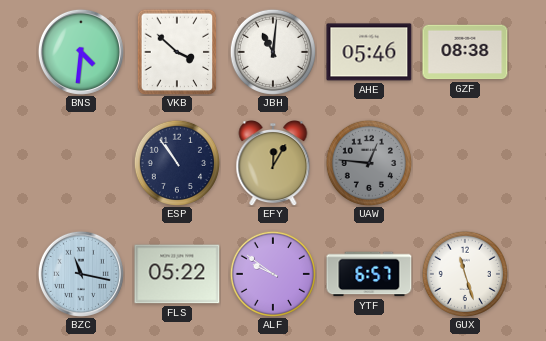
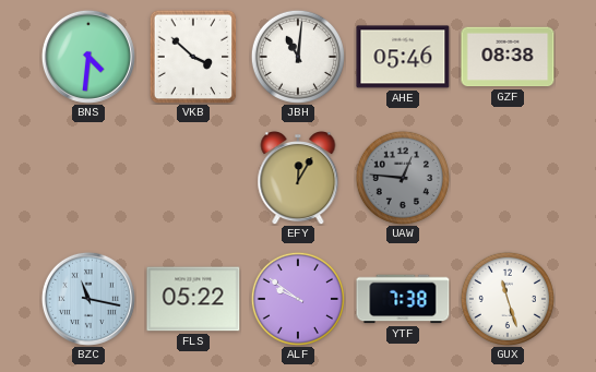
ESP: 10:54 -> none (177, 163)
YTF: 6:57 -> 7:38 (403, 299)
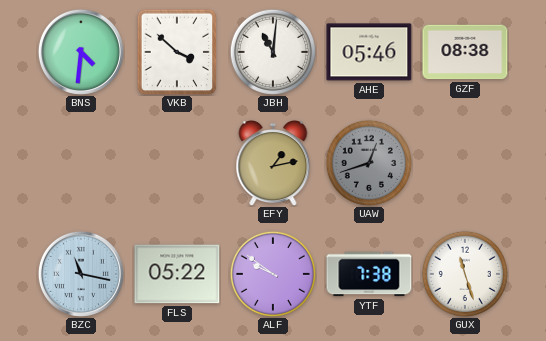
EFY: 12:05 -> 1:13 (273, 164)
UAW: 12:46 -> 12:42 (369, 163)
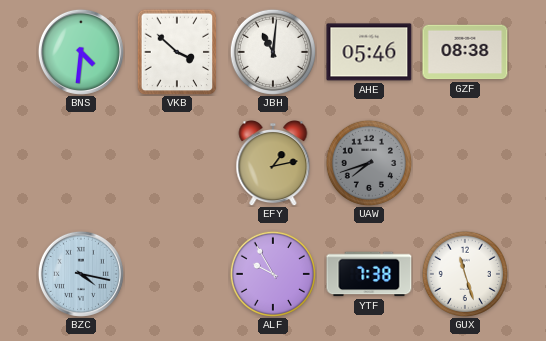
UAW: 12:42 -> 7:42 (369, 163)
BZC: 11:17 -> 4:17 (81, 274)
FLS: 05:22 -> none (177, 274)
ALF: 9:51 -> 9:55 (273, 274)
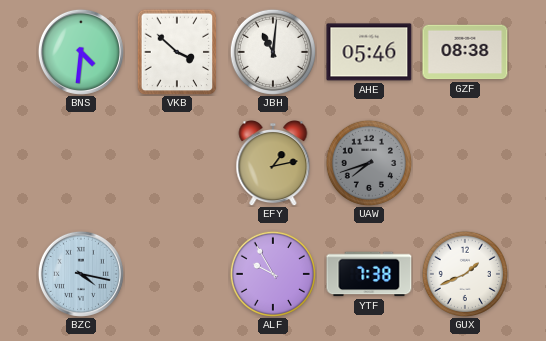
GUX: 11:27 -> 1:41 (465, 274)
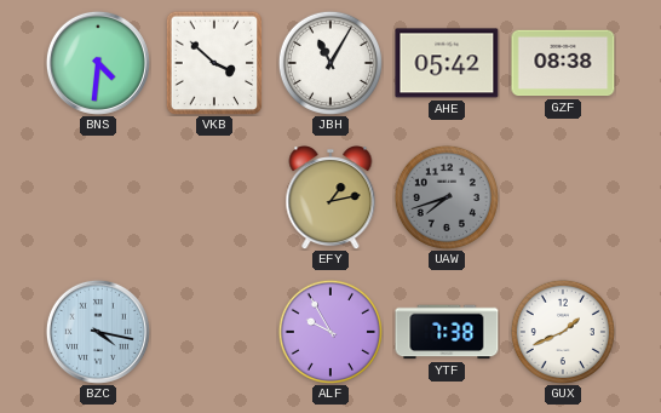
JBH: 11:01 -> 11:05 (330, 63)
AHE: 05:46 -> 05:42 (447, 63)
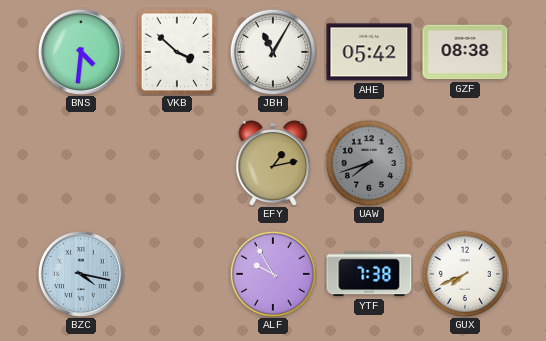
GUX: 1:41 -> 7:41 (465, 274)
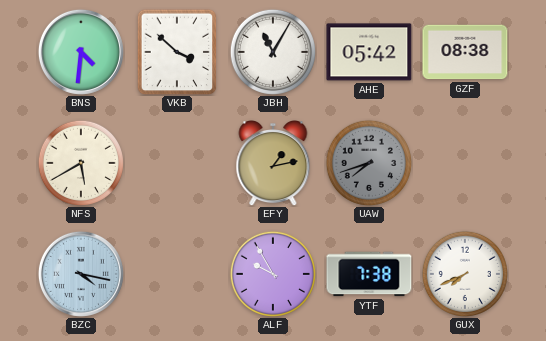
NFS: none -> 5:40 (81, 163)
